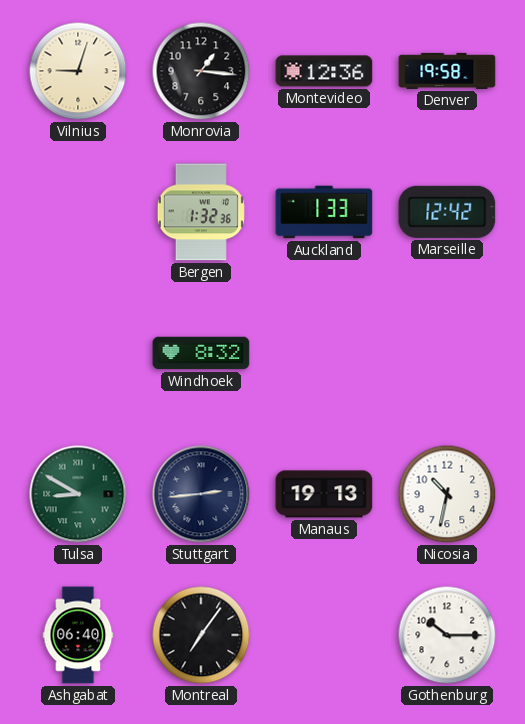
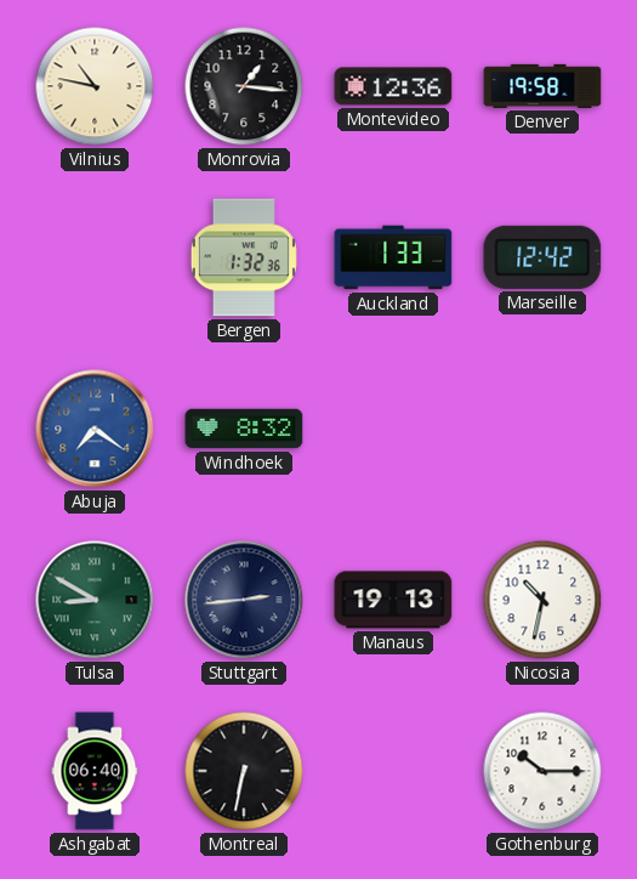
Vilnius: 9:03 -> 10:47 (95, 86)
Abuja: none -> 7:21 (95, 429)
Montreal: 7:06 -> 6:32 (244, 771)
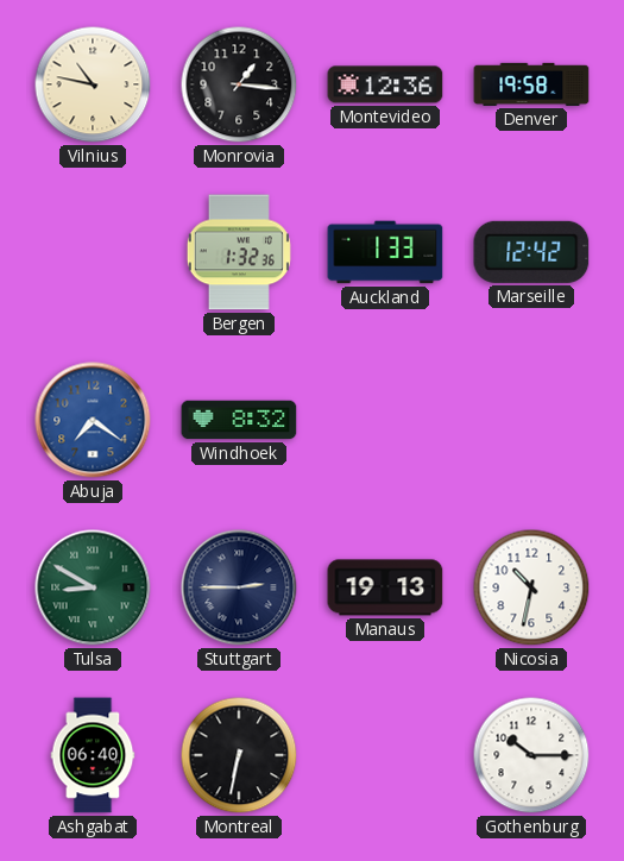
Stuttgart: 2:44 -> 2:45 (239, 587)
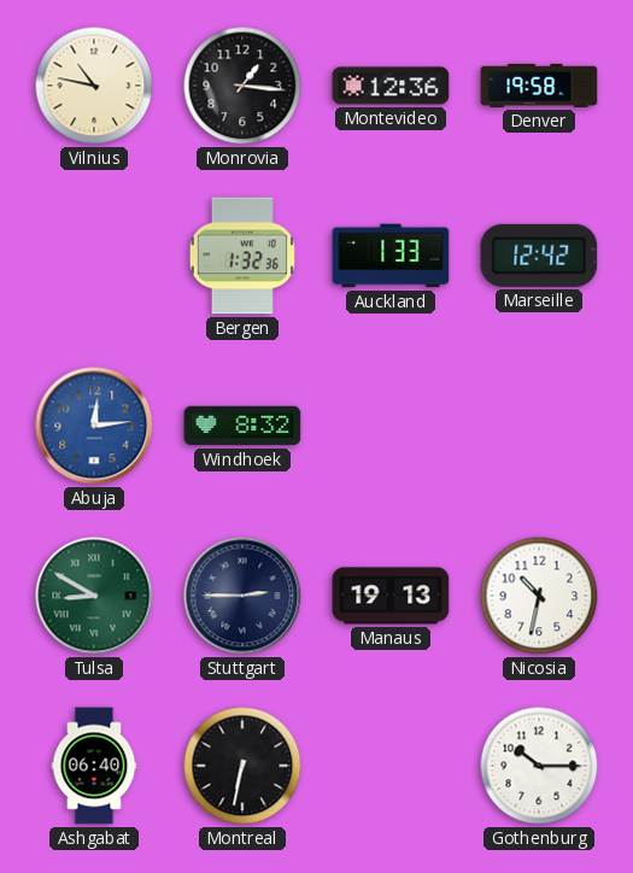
Abuja: 7:21 -> 12:14 (94, 426)
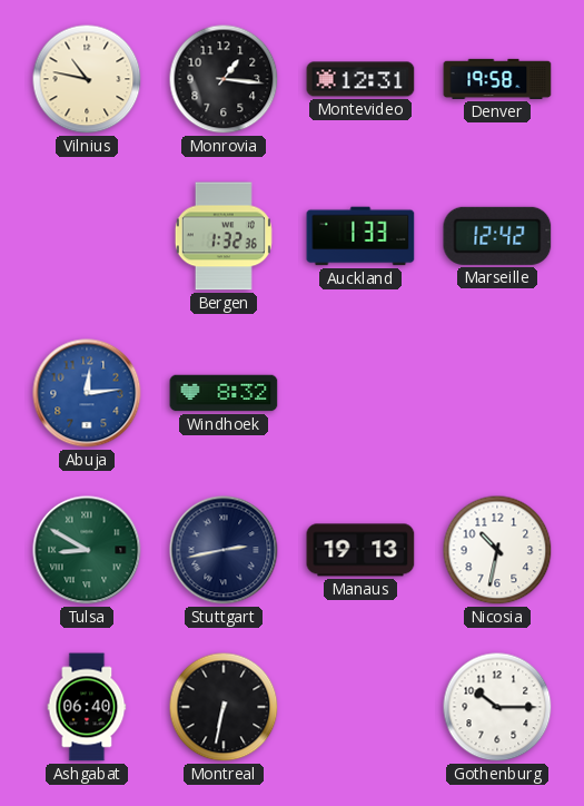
Montevideo: 12:36 -> 12:31 (360, 79)
Stuttgart: 2:45 -> 2:43 (224, 550)
